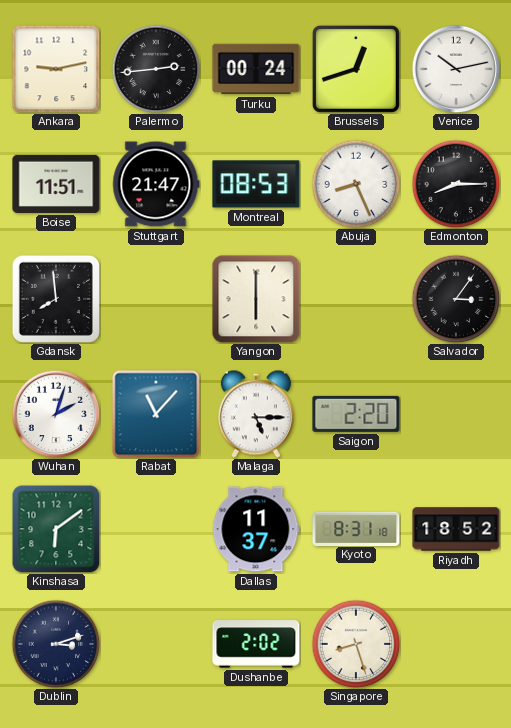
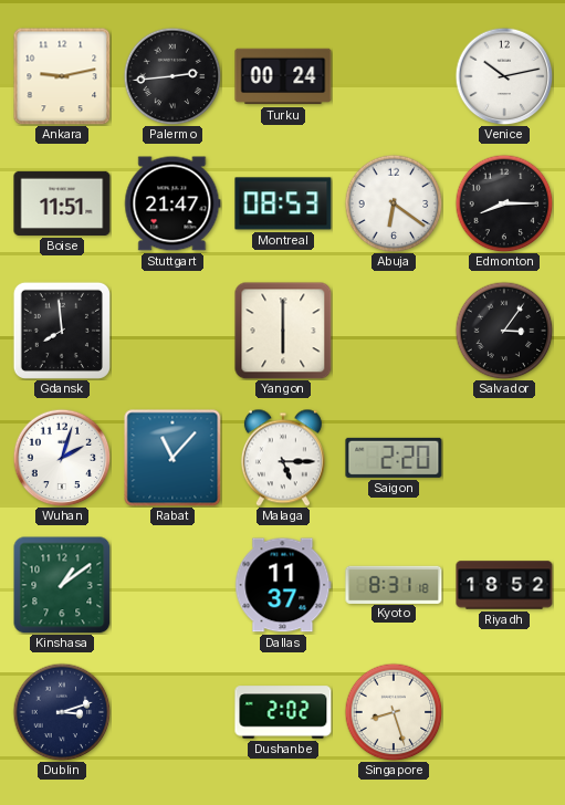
Brussels: 12:42 -> none (356, 69)
Abuja: 8:26 -> 6:21 (394, 203)
Kinshasa: 6:09 -> 1:09 (62, 585)
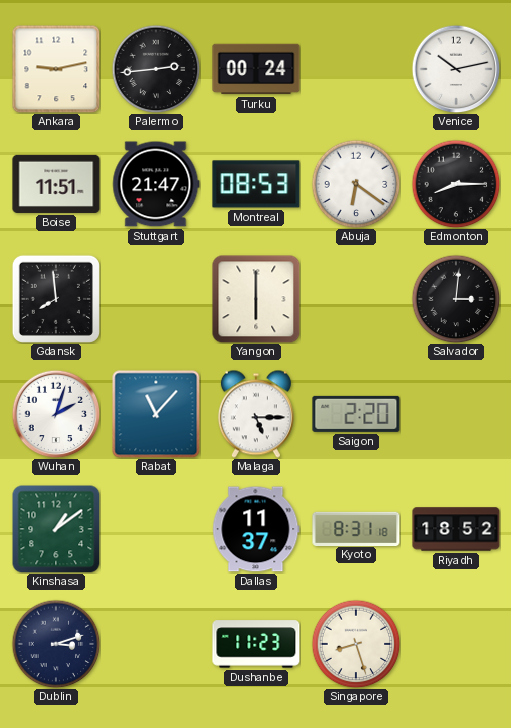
Salvador: 3:06 -> 3:01 (456, 299)
Dushanbe: 2:02 -> 11:23 (256, 644)
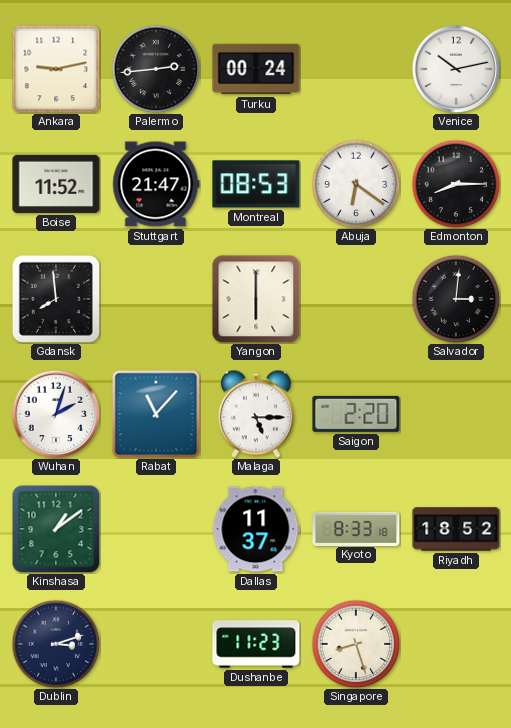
Boise: 11:51 -> 11:52 (56, 184)
Kyoto: 8:31 -> 8:33 (356, 528)
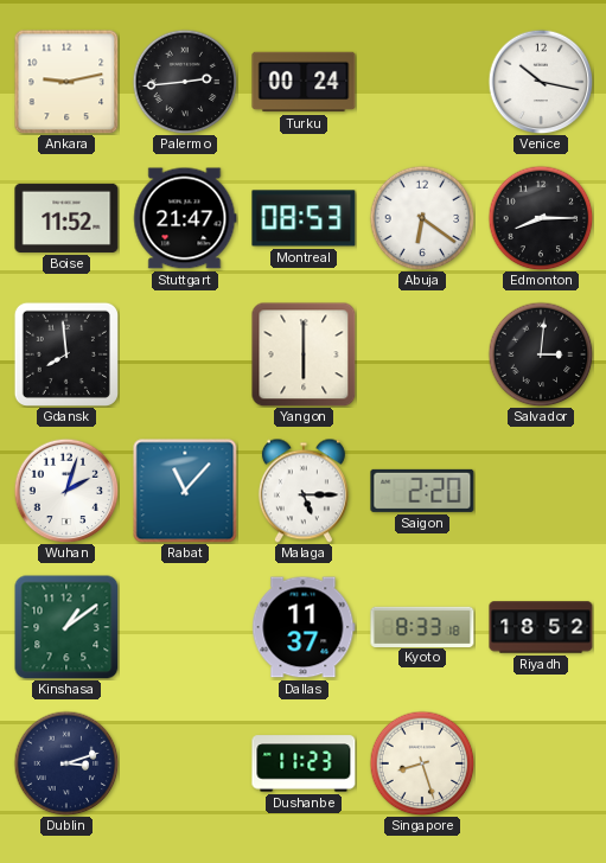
Venice: 10:13 -> 10:17 (541, 82)
